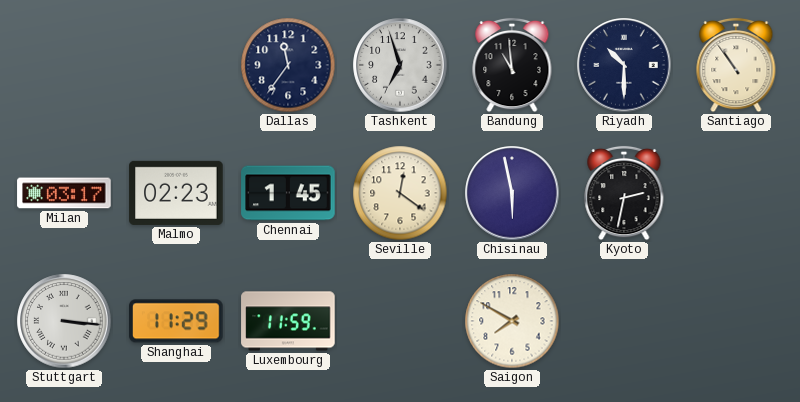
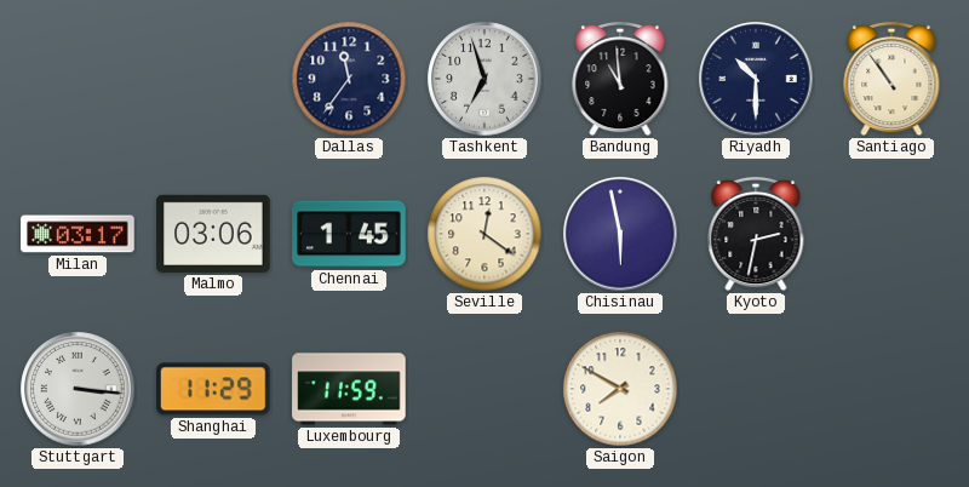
Malmo: 02:23 -> 03:06 (213, 234)
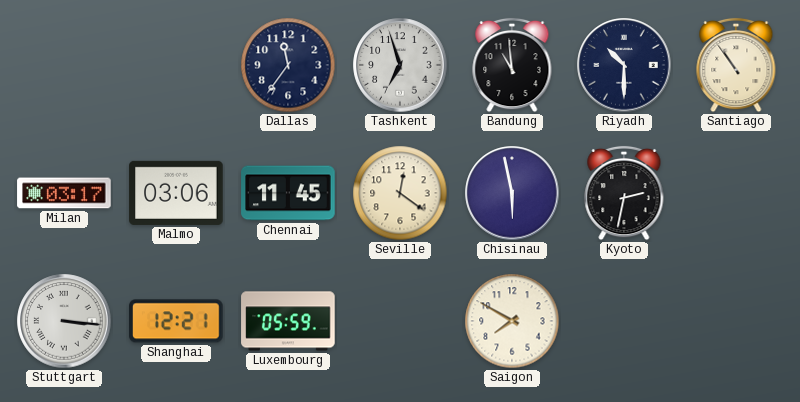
Chennai: 1:45 -> 11:45 (288, 193)
Shanghai: 11:29 -> 12:21 (176, 321)
Luxembourg: 11:59 -> 05:59 (288, 321)
